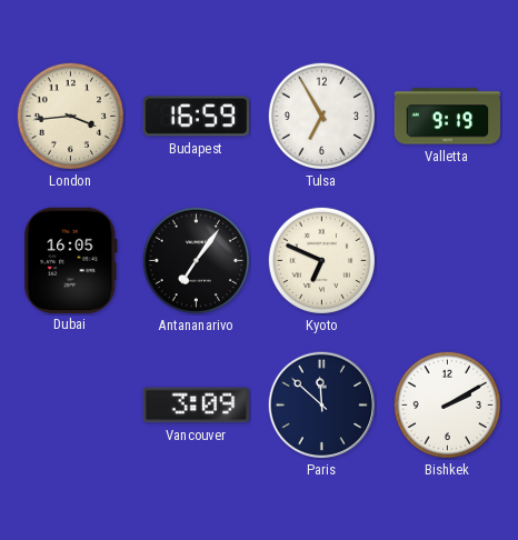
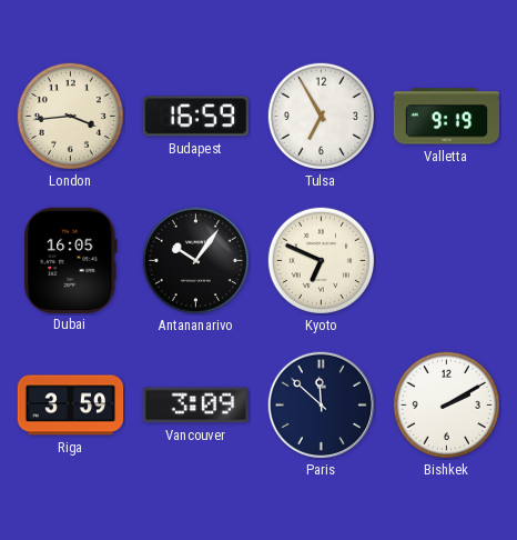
Antananarivo: 7:06 -> 10:06 (195, 260)
Riga: none -> 3:59 (71, 406)
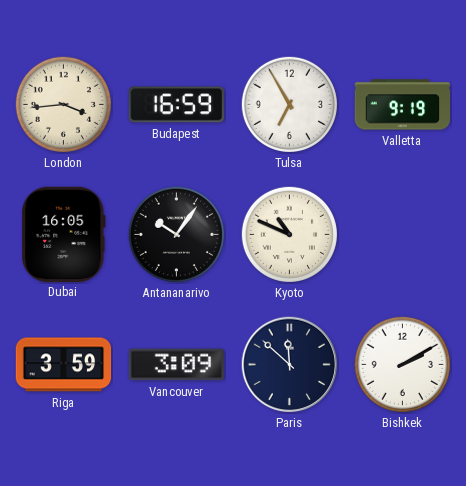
Kyoto: 6:49 -> 10:49 (289, 234)
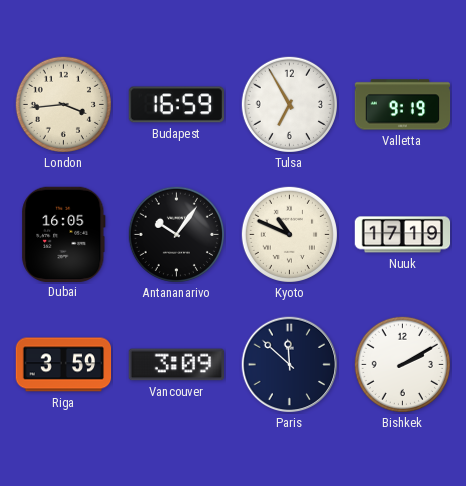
Nuuk: none -> 17:19 (403, 235)
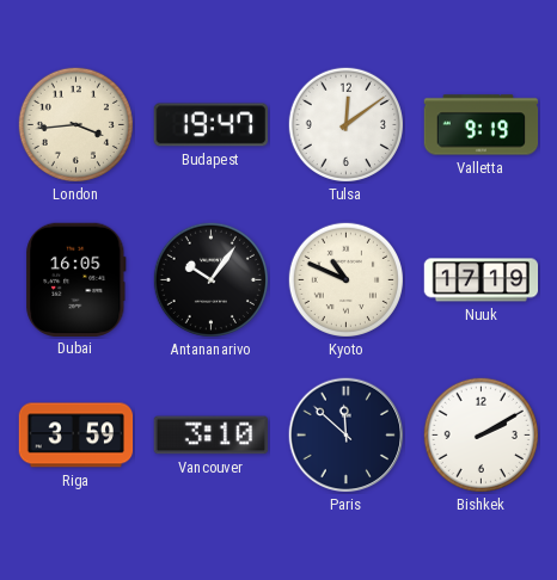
Budapest: 16:59 -> 19:47 (210, 125)
Tulsa: 6:55 -> 12:09 (345, 124)
Vancouver: 3:09 -> 3:10 (210, 436)
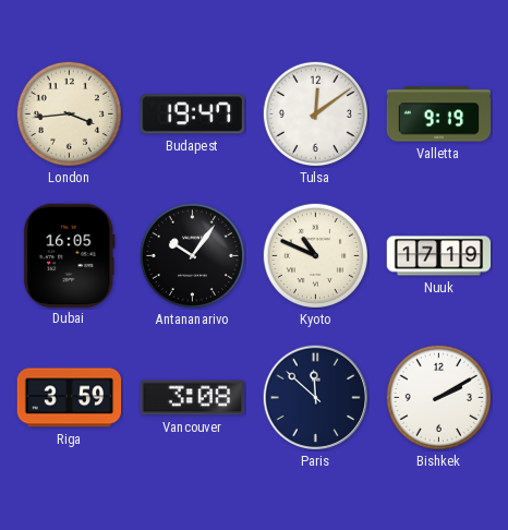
Vancouver: 3:10 -> 3:08 (192, 398)
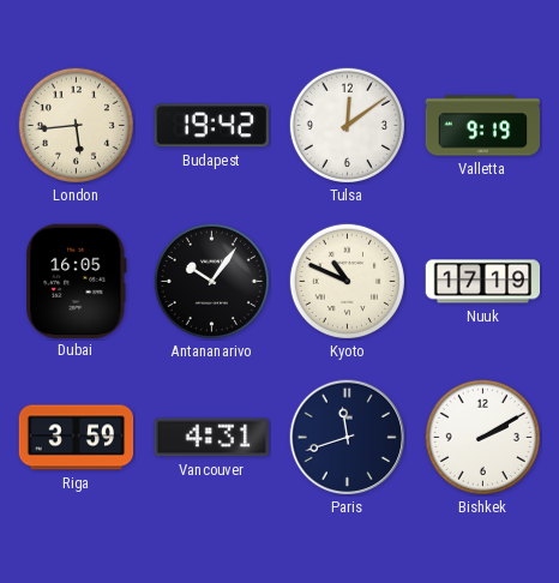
London: 3:44 -> 5:44 (76, 125)
Budapest: 19:47 -> 19:42 (211, 126)
Vancouver: 3:08 -> 4:31 (211, 438)
Paris: 11:52 -> 11:42 (348, 438)
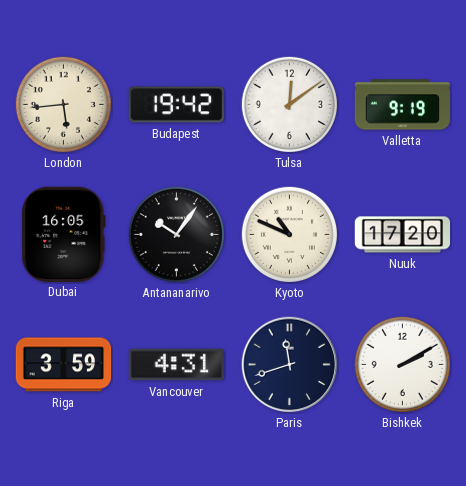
Nuuk: 17:19 -> 17:20 (403, 235)
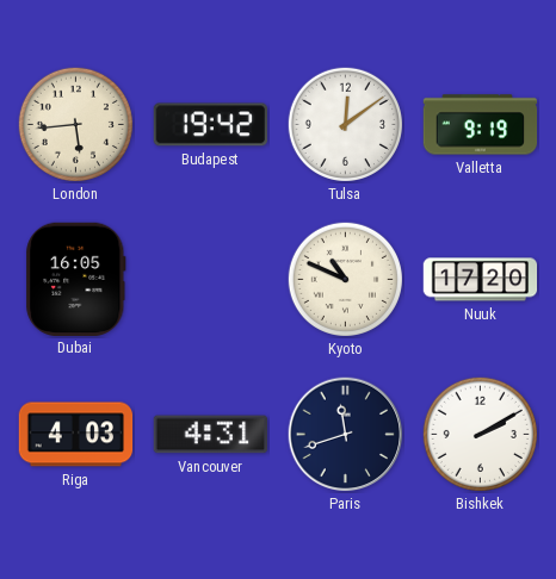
Antananarivo: 10:06 -> none (176, 234)
Riga: 3:59 -> 4:03 (76, 435)
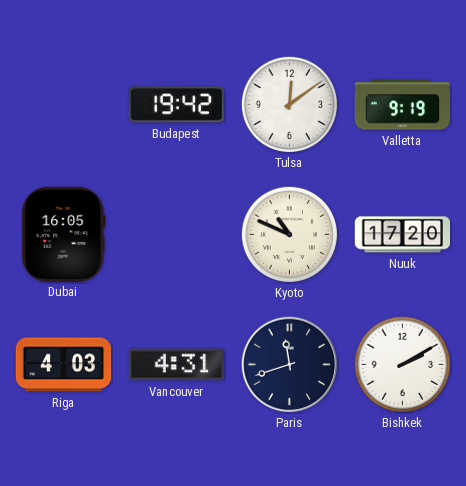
London: 5:44 -> none (75, 124)
